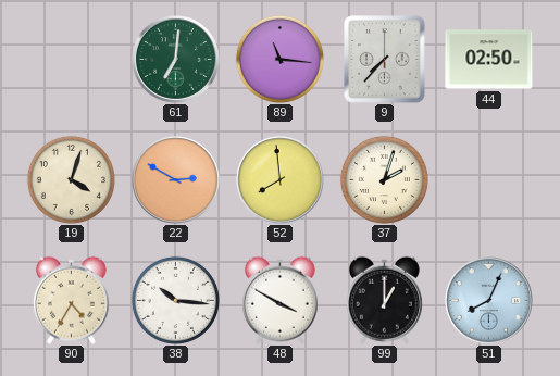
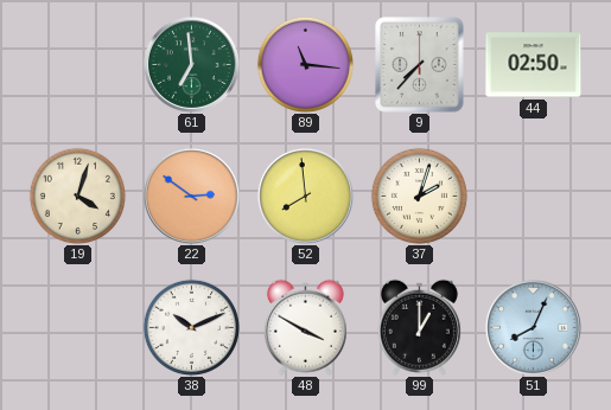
61: 7:01 -> 6:59 (191, 64)
22: 2:50 -> 2:51 (191, 196)
90: 4:35 -> none (71, 300)
38: 10:16 -> 10:11 (191, 327)
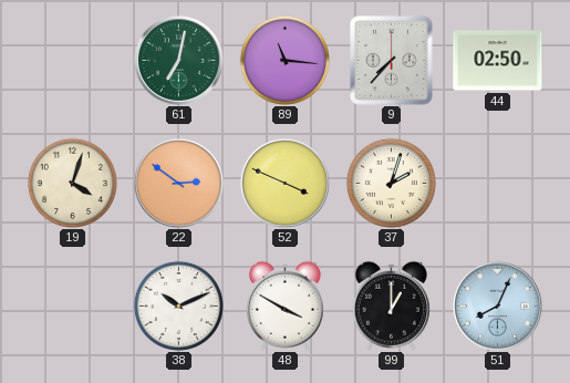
61: 6:59 -> 7:02 (178, 60)
52: 7:59 -> 3:49 (284, 183)
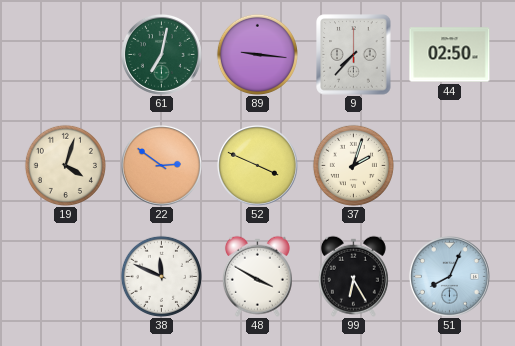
89: 11:16 -> 9:16 (257, 54)
38: 10:11 -> 11:49 (161, 276)
99: 1:00 -> 6:25 (353, 276)
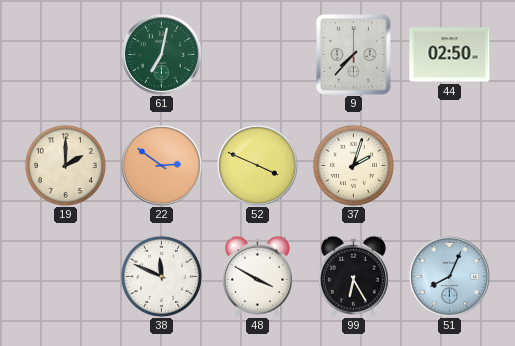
89: 9:16 -> none (257, 54)
19: 4:03 -> 2:00 (65, 165)
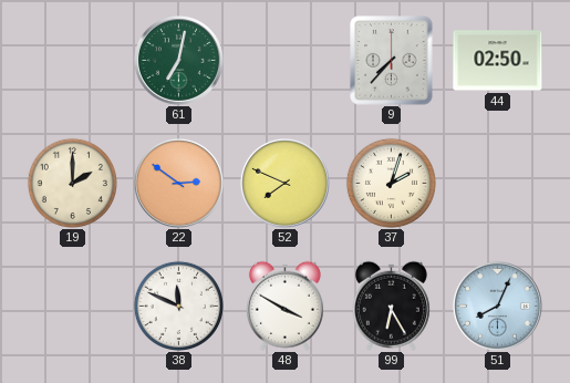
52: 3:49 -> 7:49 (284, 183)
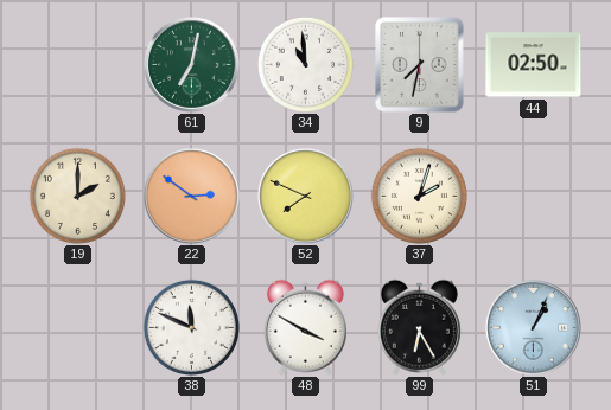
34: none -> 10:59 (305, 64)
9: 7:37 -> 7:32 (420, 65)
51: 8:04 -> 1:04 (533, 327)
